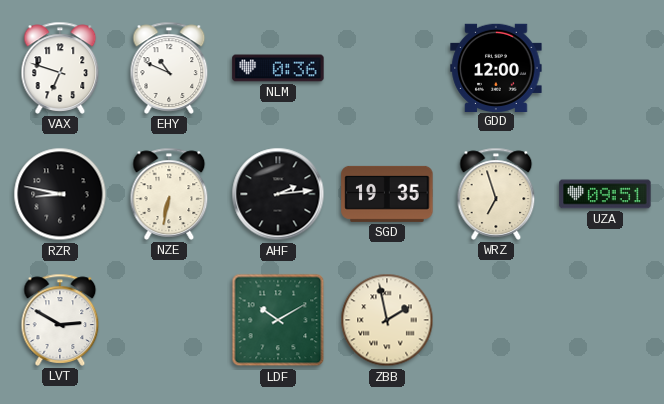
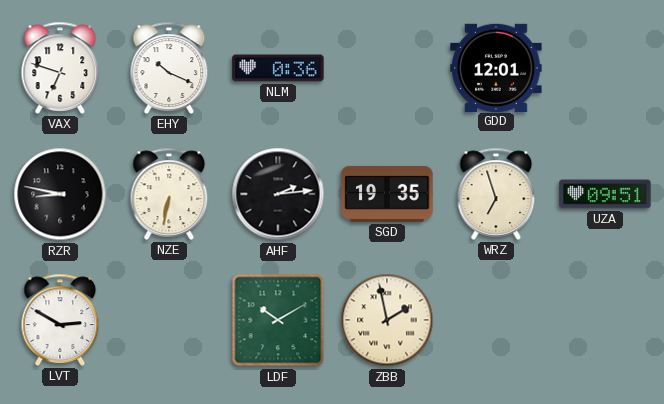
EHY: 10:49 -> 10:19 (169, 68)
GDD: 12:00 -> 12:01 (496, 67)
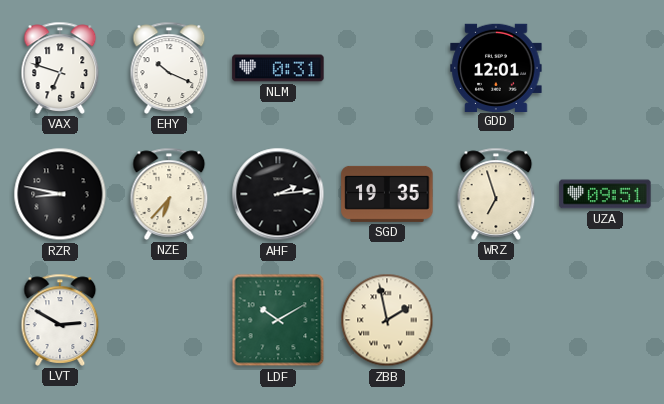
NLM: 0:36 -> 0:31 (278, 68)
NZE: 6:32 -> 6:37 (169, 194)
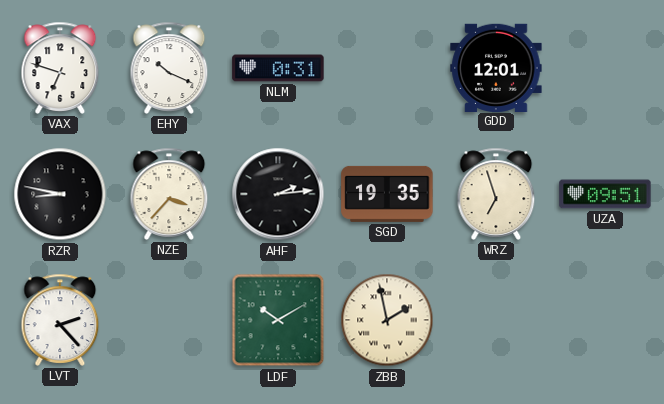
NZE: 6:37 -> 3:37 (169, 194)
LVT: 2:50 -> 2:23 (60, 320)
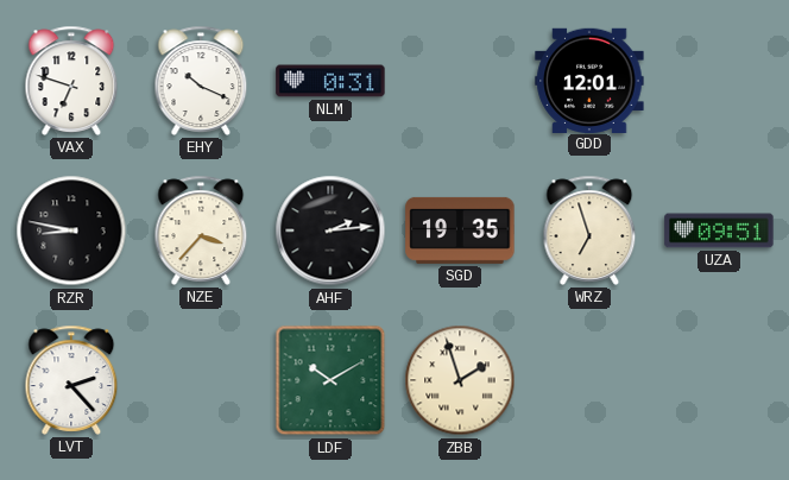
ZBB: 1:58 -> 1:57 (460, 380)
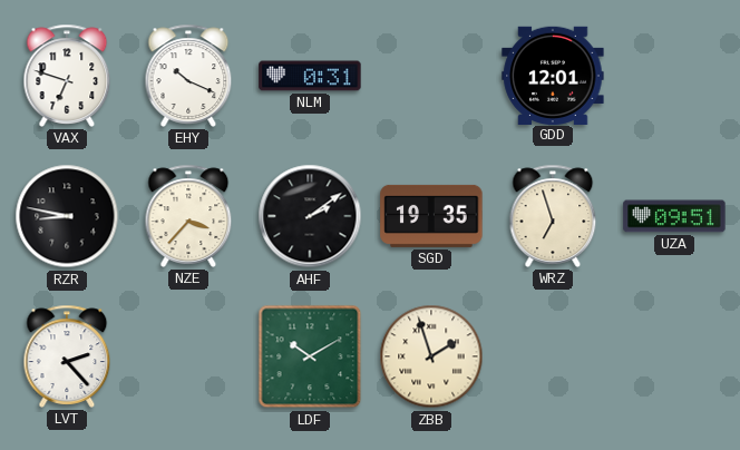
AHF: 2:14 -> 2:09 (310, 216)
